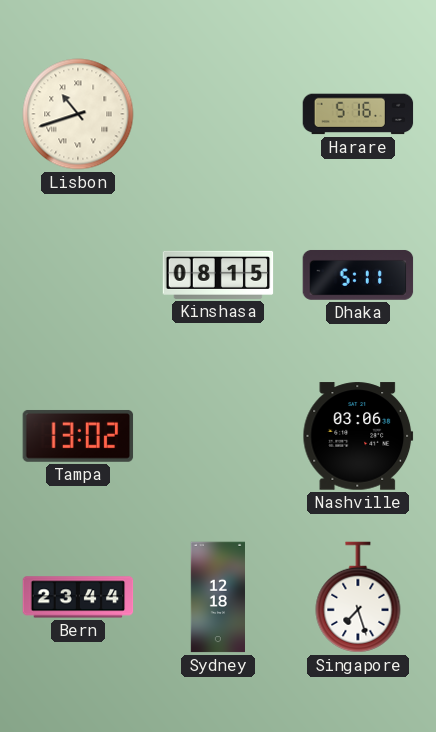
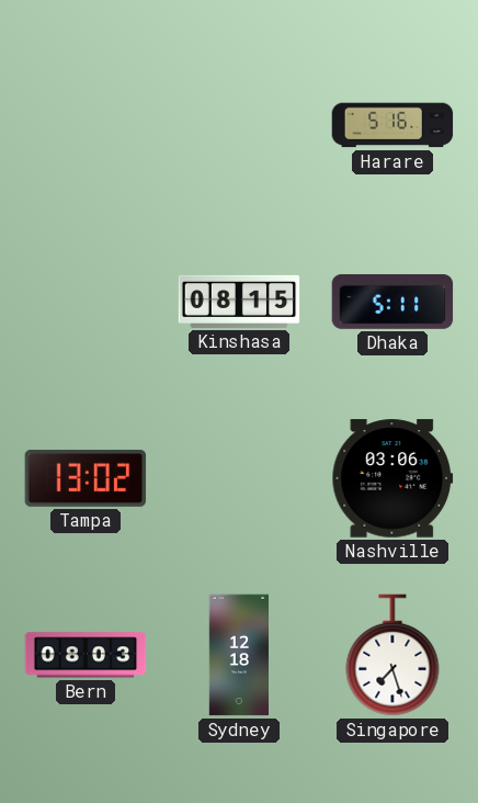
Lisbon: 10:42 -> none (78, 114)
Bern: 23:44 -> 08:03 (86, 655)
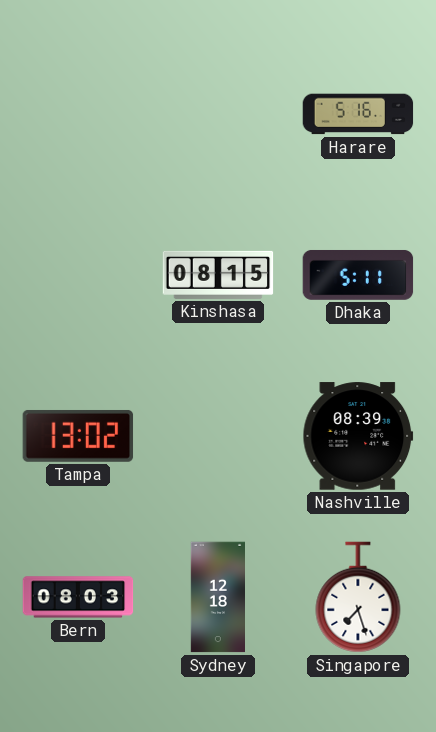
Nashville: 03:06 -> 08:39 (358, 436)
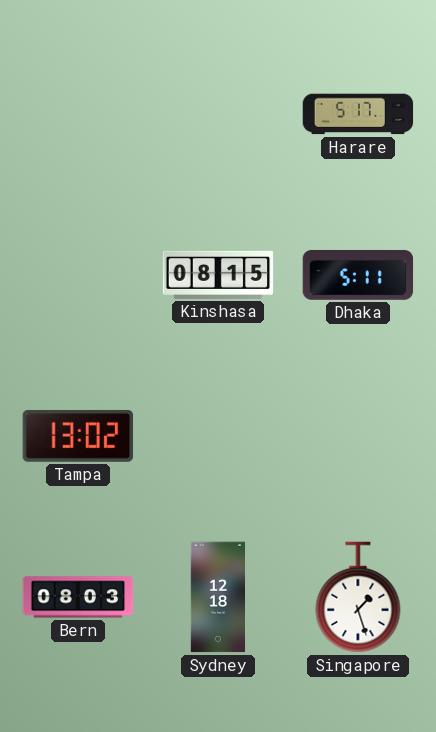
Harare: 5:16 -> 5:17 (358, 114)
Nashville: 08:39 -> none (358, 436)
Singapore: 7:27 -> 1:27 (358, 597)
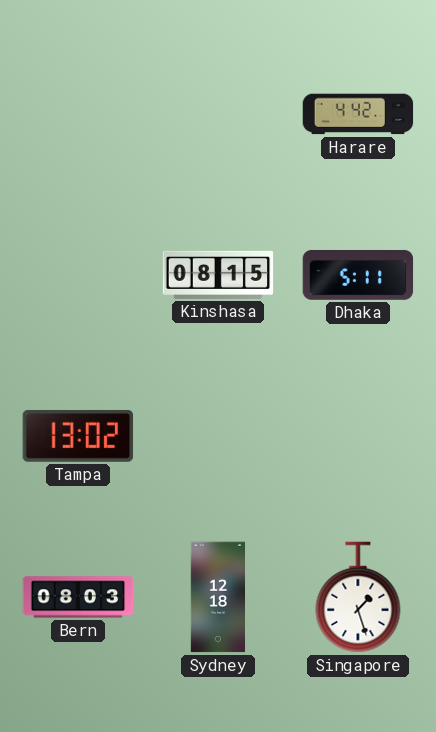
Harare: 5:17 -> 4:42 (358, 114)
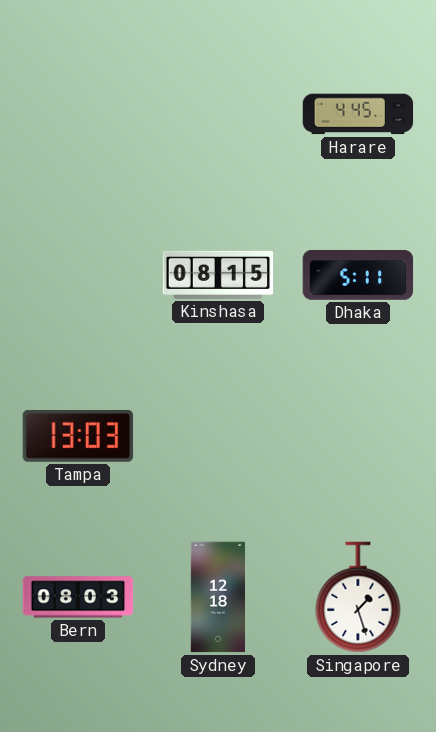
Harare: 4:42 -> 4:45 (358, 114)
Tampa: 13:02 -> 13:03 (78, 436)
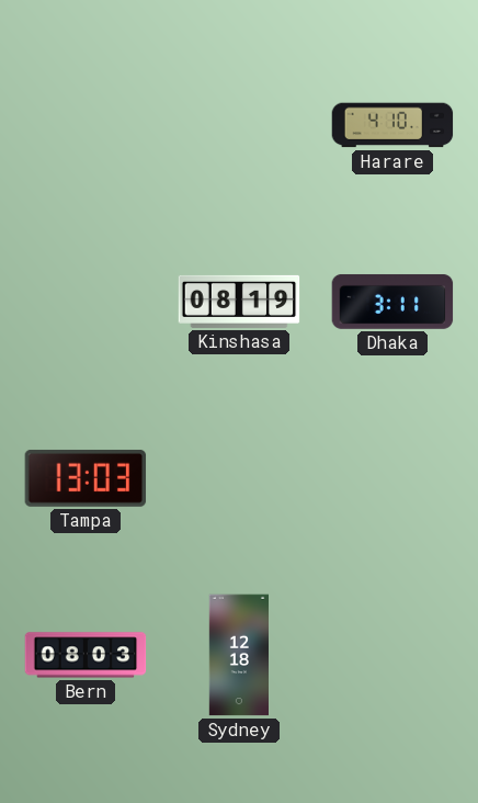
Harare: 4:45 -> 4:10 (392, 125)
Kinshasa: 08:15 -> 08:19 (239, 302)
Dhaka: 5:11 -> 3:11 (392, 302)
Singapore: 1:27 -> none (358, 597)
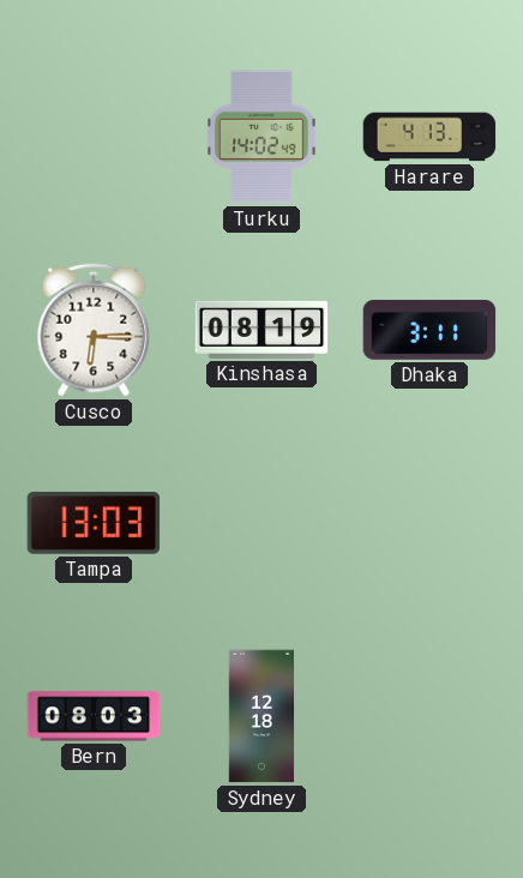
Turku: none -> 14:02 (263, 137)
Harare: 4:10 -> 4:13 (429, 137)
Cusco: none -> 6:15 (94, 330)
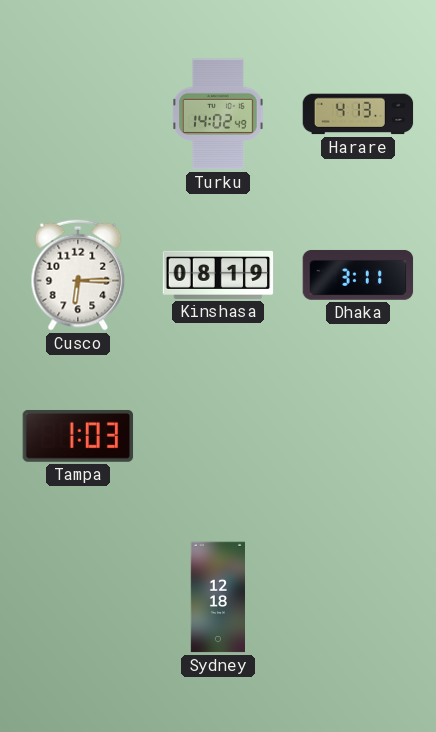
Tampa: 13:03 -> 1:03 (78, 436)
Bern: 08:03 -> none (94, 716)
